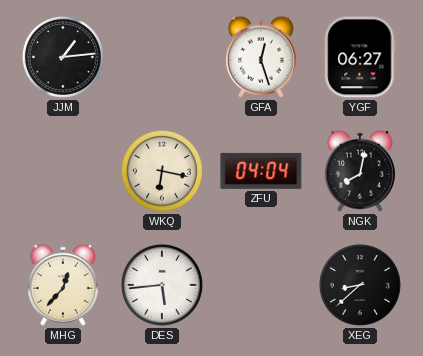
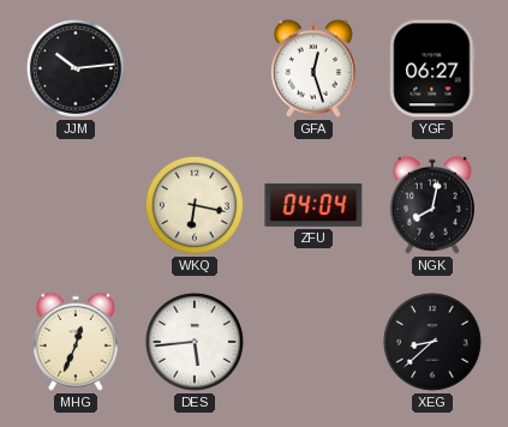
JJM: 1:14 -> 10:14 (76, 68)
MHG: 12:37 -> 12:34 (76, 342)
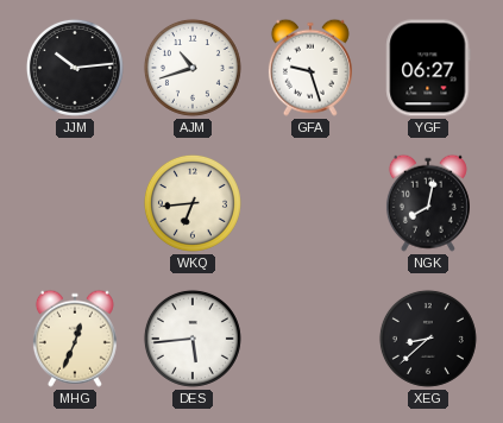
AJM: none -> 10:42 (193, 68)
GFA: 12:27 -> 9:27 (310, 68)
WKQ: 6:17 -> 6:44 (193, 203)
ZFU: 04:04 -> none (313, 205)
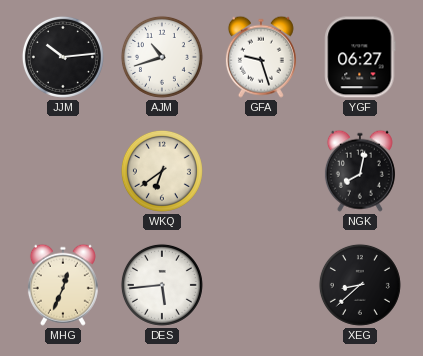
WKQ: 6:44 -> 6:39 (162, 171)
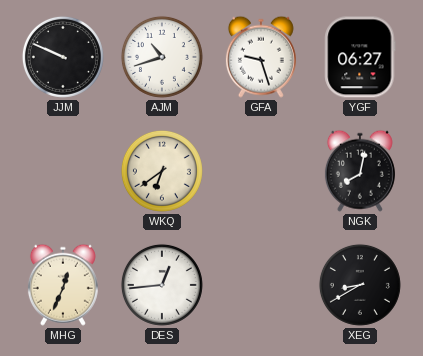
JJM: 10:14 -> 9:49 (63, 57)
DES: 5:44 -> 12:44 (162, 285)
XEG: 8:38 -> 8:40 (360, 285)
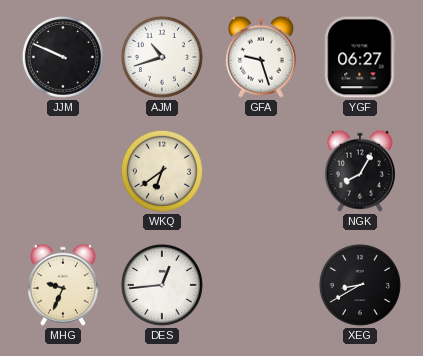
NGK: 8:02 -> 8:05 (360, 171)
MHG: 12:34 -> 9:34 (63, 285)
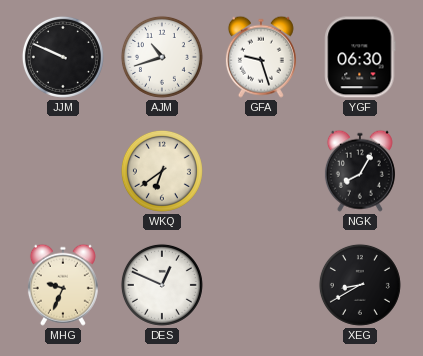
YGF: 06:27 -> 06:30 (360, 57)
DES: 12:44 -> 12:49 (162, 285)
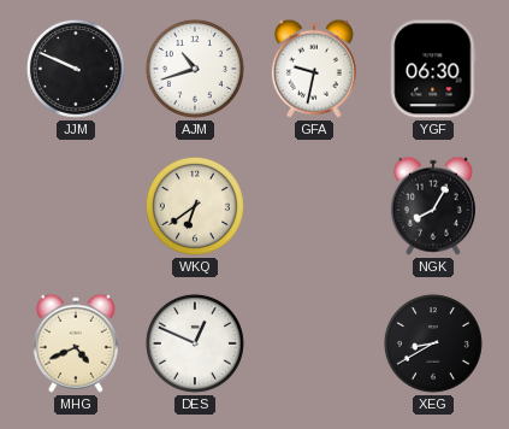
GFA: 9:27 -> 9:32 (314, 69)
MHG: 9:34 -> 4:41 (76, 343)
